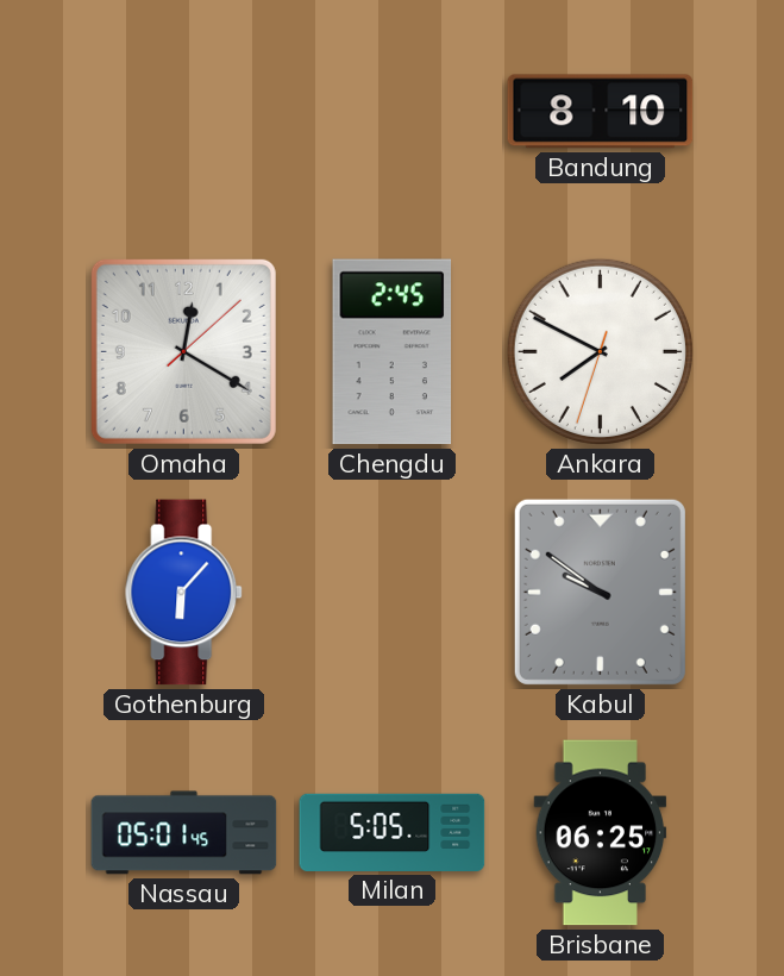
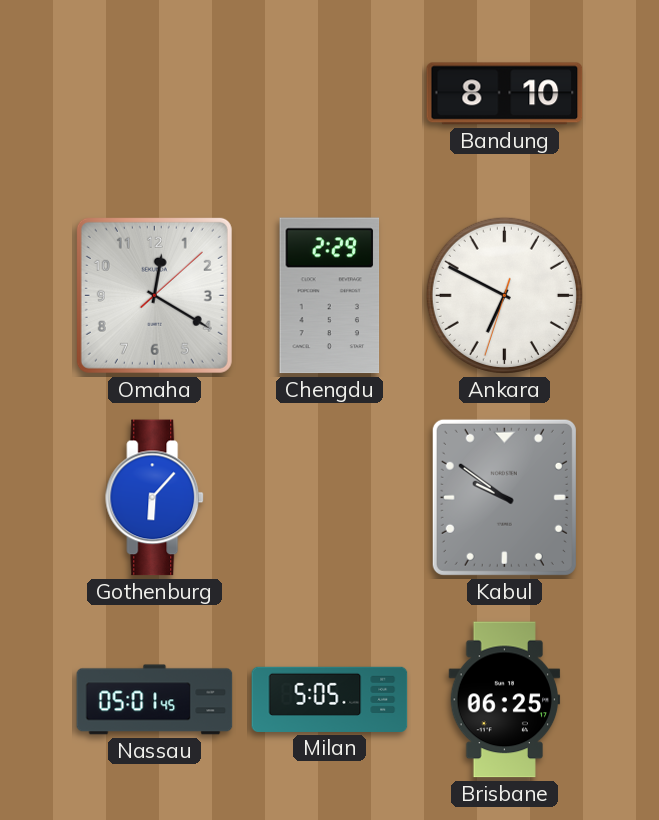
Chengdu: 2:45 -> 2:29 (330, 296)
Ankara: 7:49 -> 6:49 (504, 295)
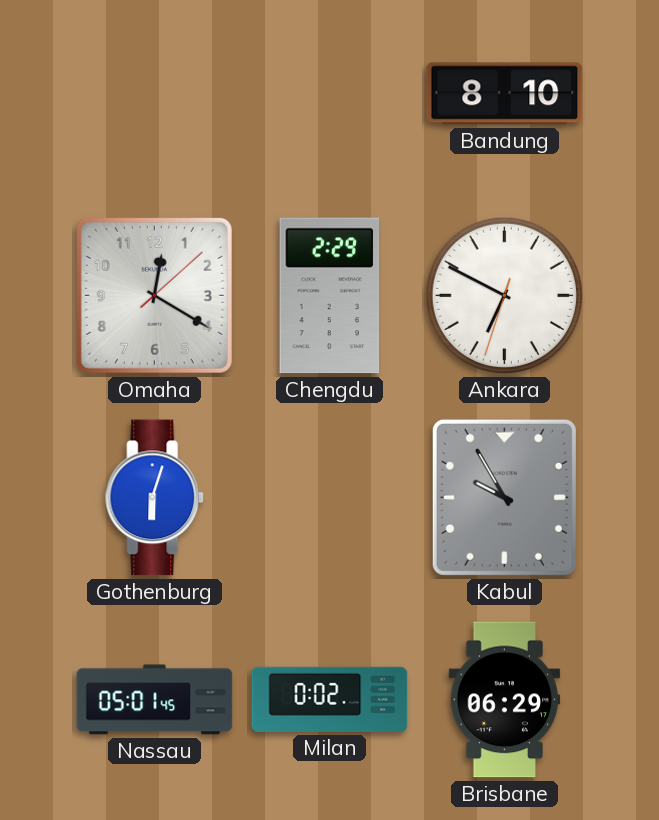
Gothenburg: 6:07 -> 6:03 (155, 498)
Kabul: 9:51 -> 9:55 (504, 497)
Milan: 5:05 -> 0:02 (330, 699)
Brisbane: 06:25 -> 06:29 (505, 700)
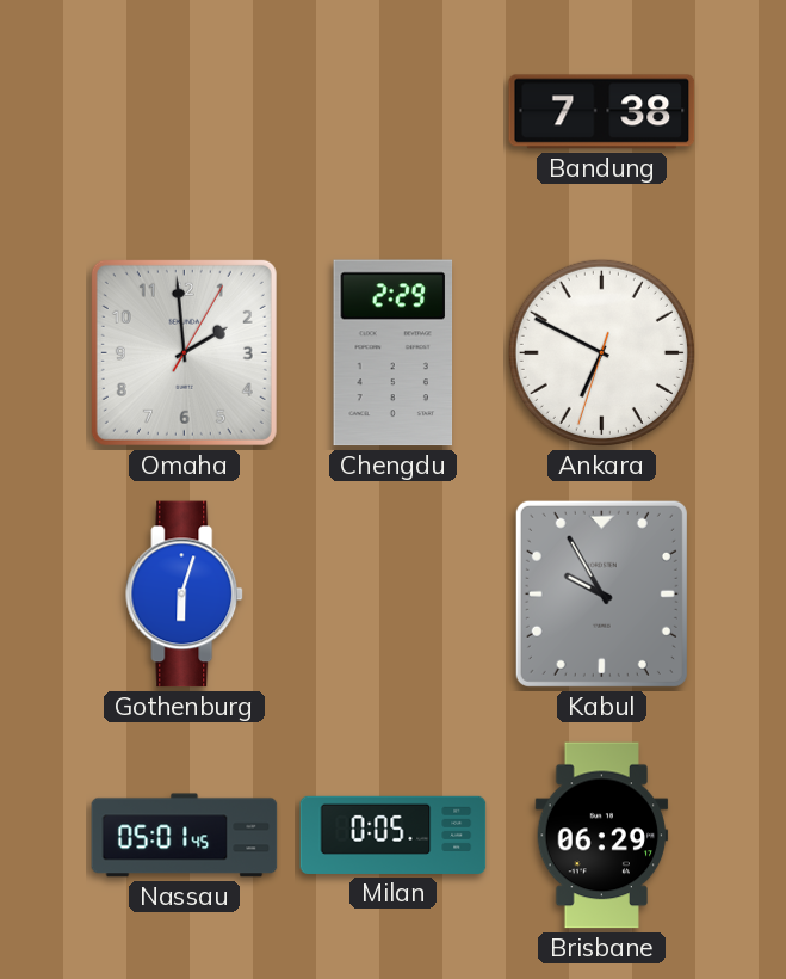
Bandung: 8:10 -> 7:38 (602, 112)
Omaha: 12:20 -> 1:59 (184, 352)
Milan: 0:02 -> 0:05 (394, 835)
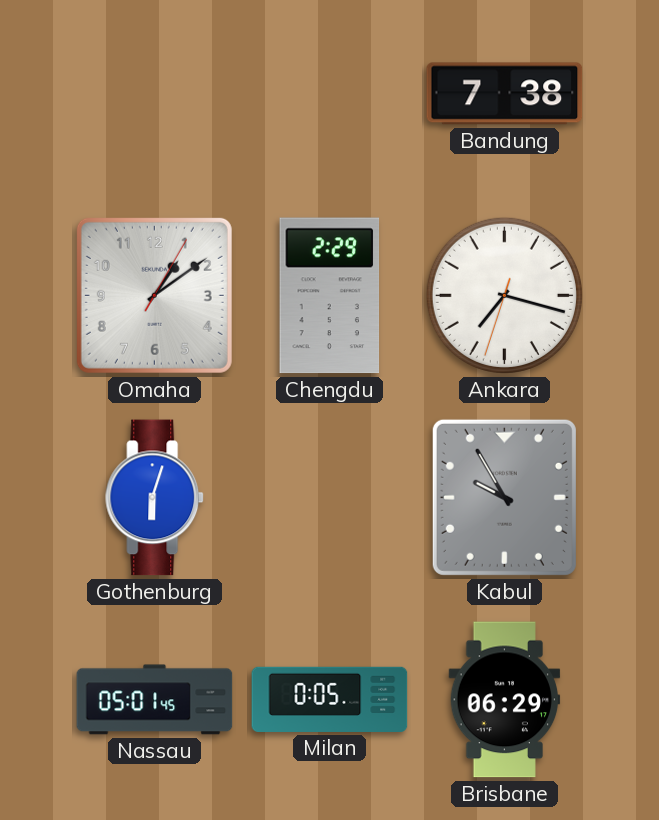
Omaha: 1:59 -> 1:09 (154, 295)
Ankara: 6:49 -> 7:17 (504, 295)
